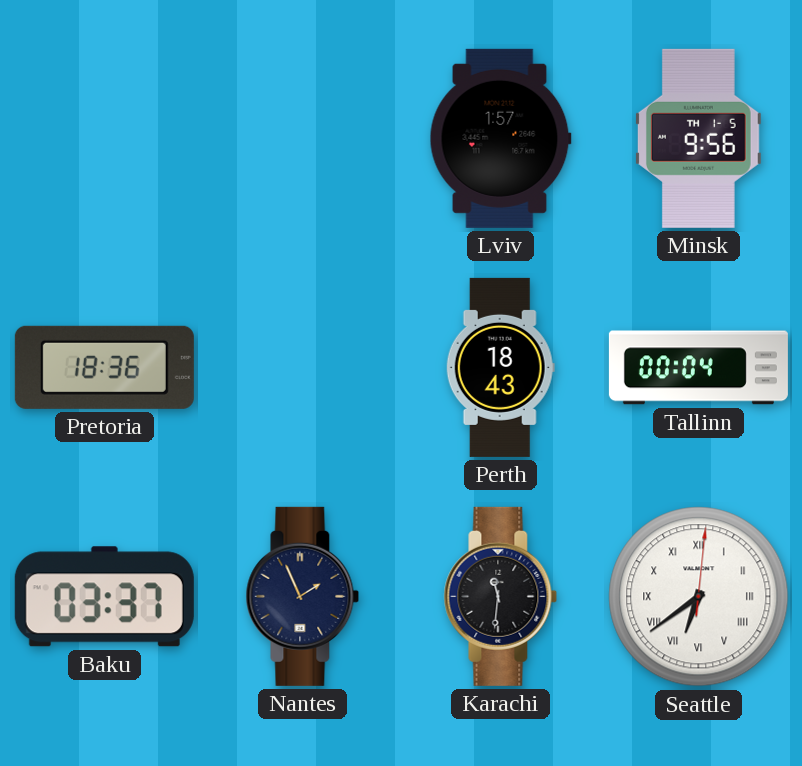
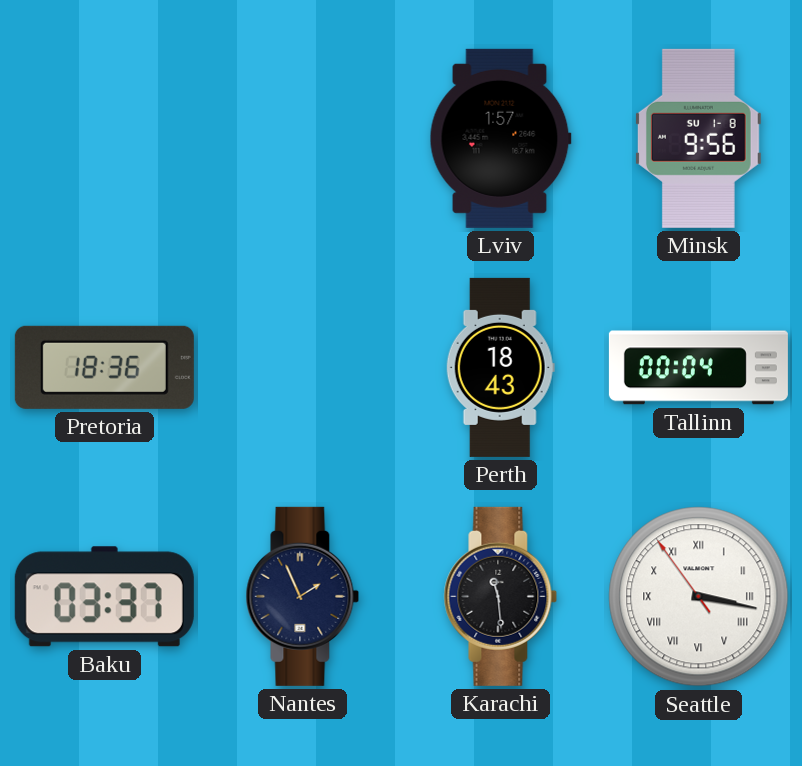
Minsk date: TH 1-5 -> SU 1-8 (698, 138)
Karachi: 11:31 -> 11:29 (501, 596)
Seattle: 6:39 -> 3:16 (699, 597)
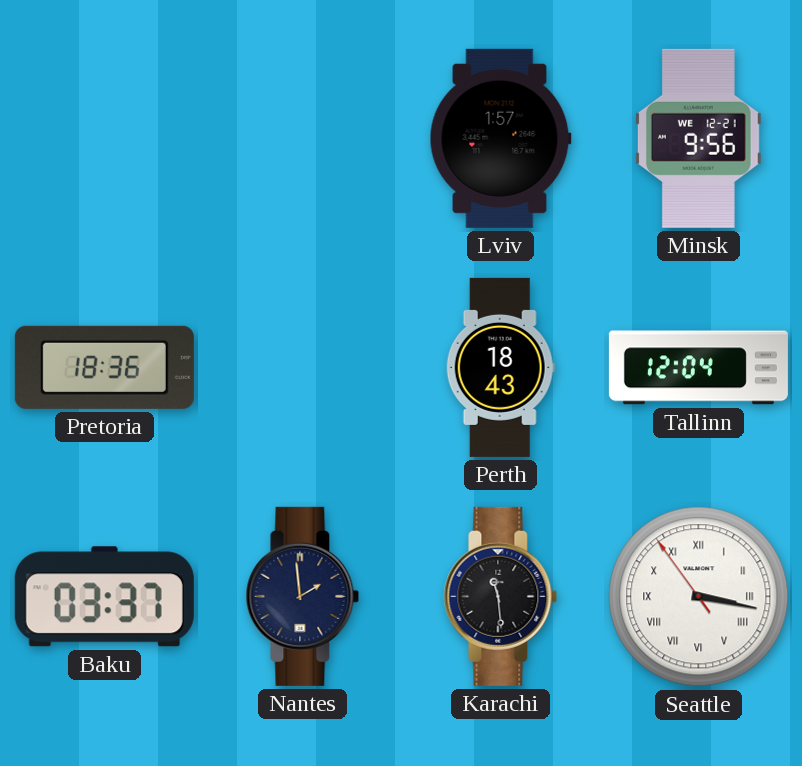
Minsk date: SU 1-8 -> WE 12-21 (698, 138)
Tallinn: 00:04 -> 12:04 (698, 368)
Nantes: 1:56 -> 1:59 (303, 596)
